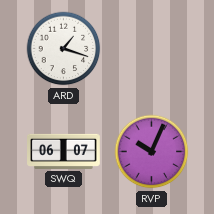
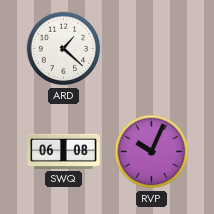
ARD: 1:18 -> 1:22 (64, 49)
SWQ: 06:07 -> 06:08 (64, 151)
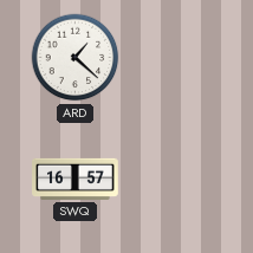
SWQ: 06:08 -> 16:57 (76, 179)
RVP: 10:04 -> none (152, 152)
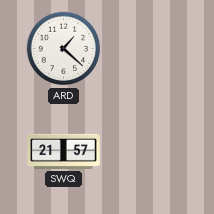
SWQ: 16:57 -> 21:57 (64, 151)
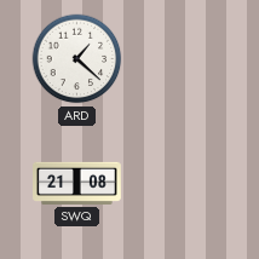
SWQ: 21:57 -> 21:08 (77, 183)
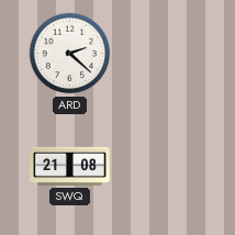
ARD: 1:22 -> 2:22 (70, 54)
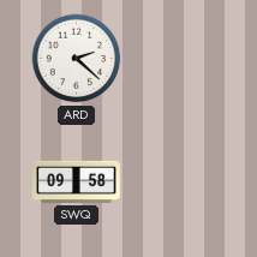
SWQ: 21:08 -> 09:58 (77, 181)
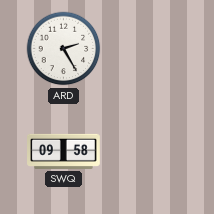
ARD: 2:22 -> 2:25 (64, 49)
